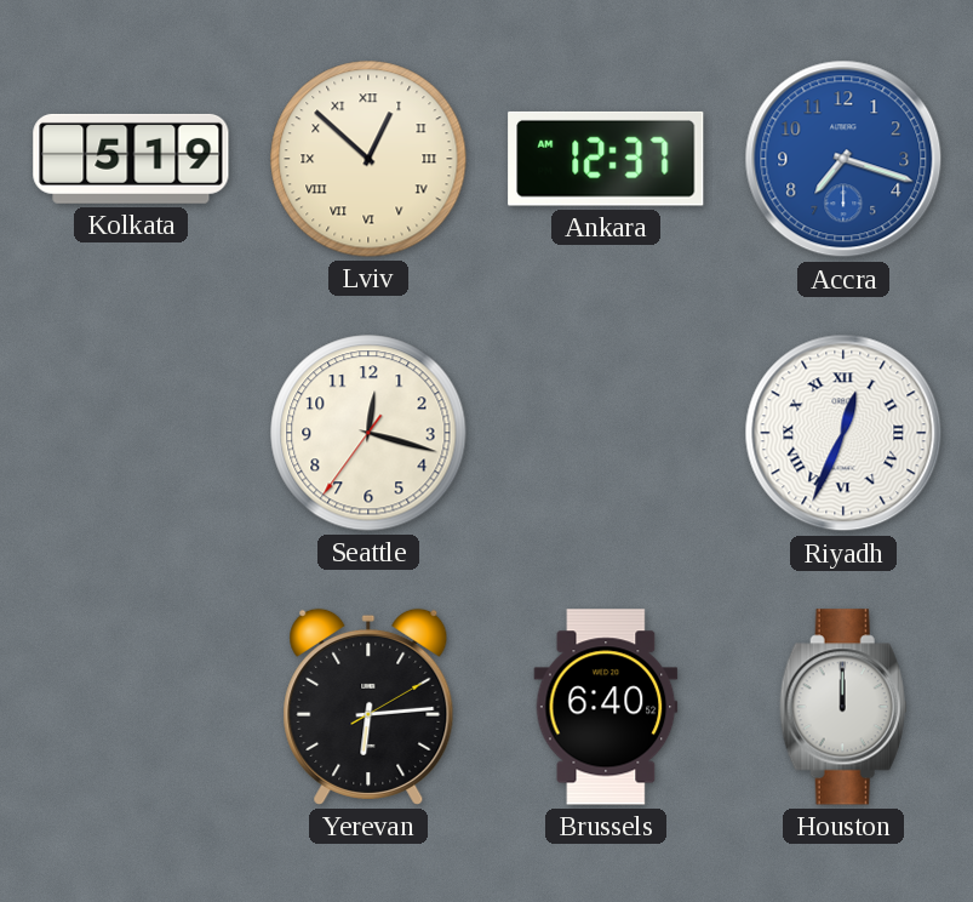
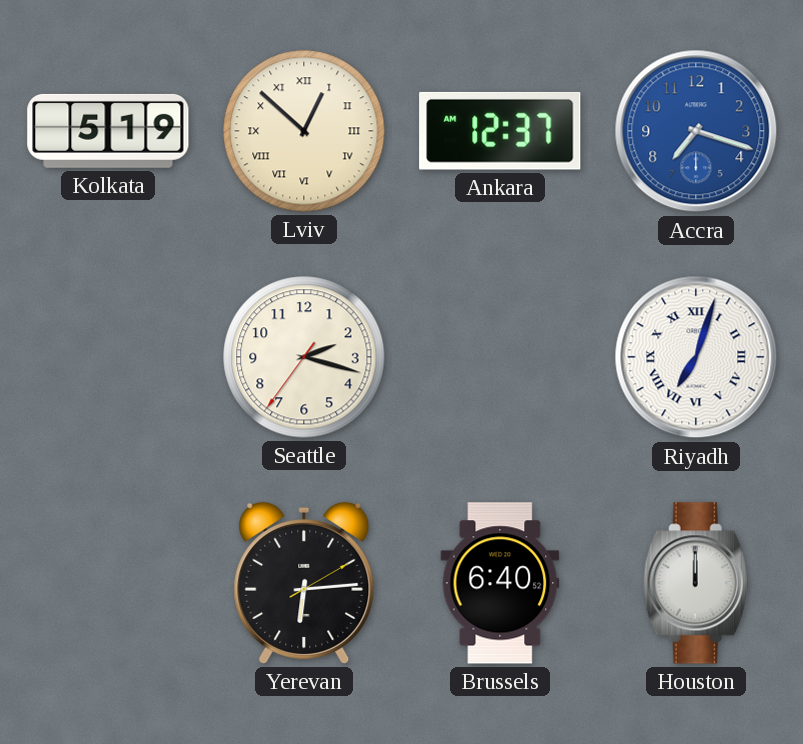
Seattle: 12:17 -> 2:17 (304, 357)
Riyadh: 12:34 -> 7:03 (696, 357)
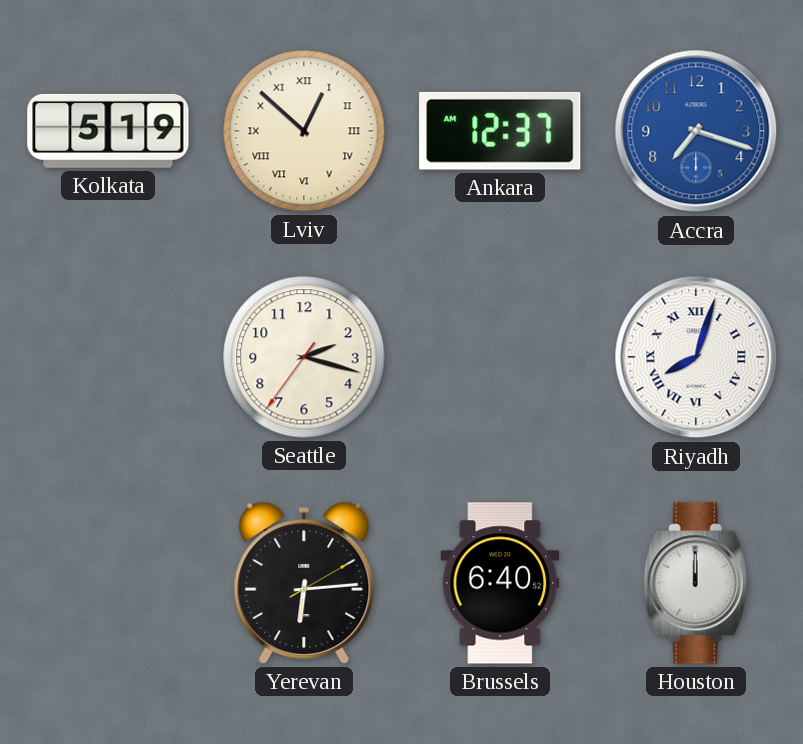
Riyadh: 7:03 -> 8:03 (696, 357)
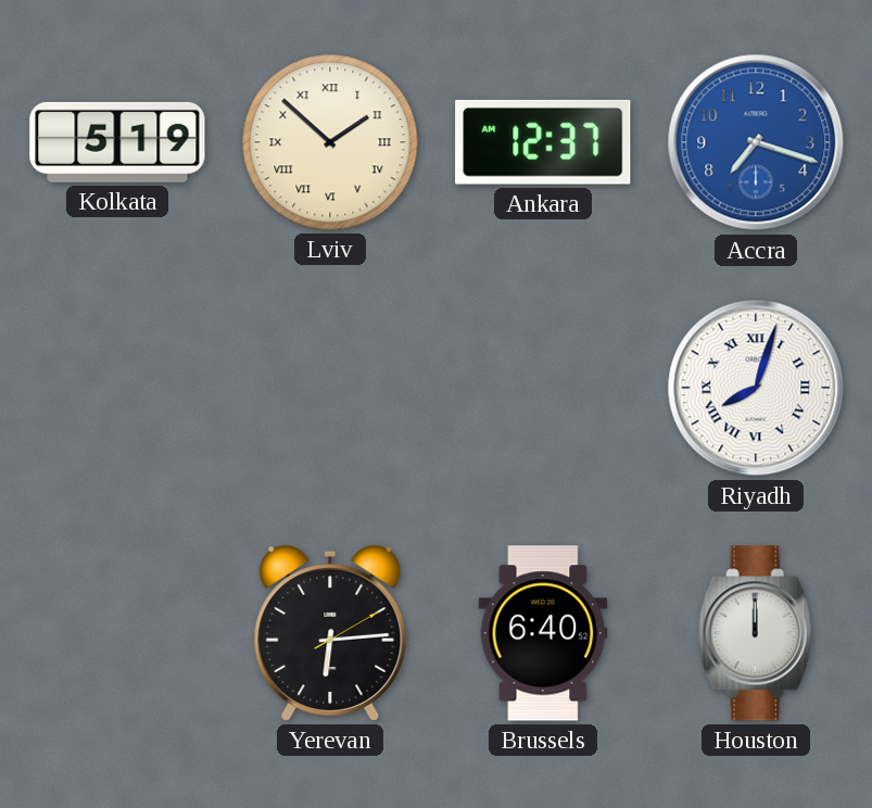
Lviv: 12:52 -> 1:52 (330, 142)
Seattle: 2:17 -> none (304, 357)
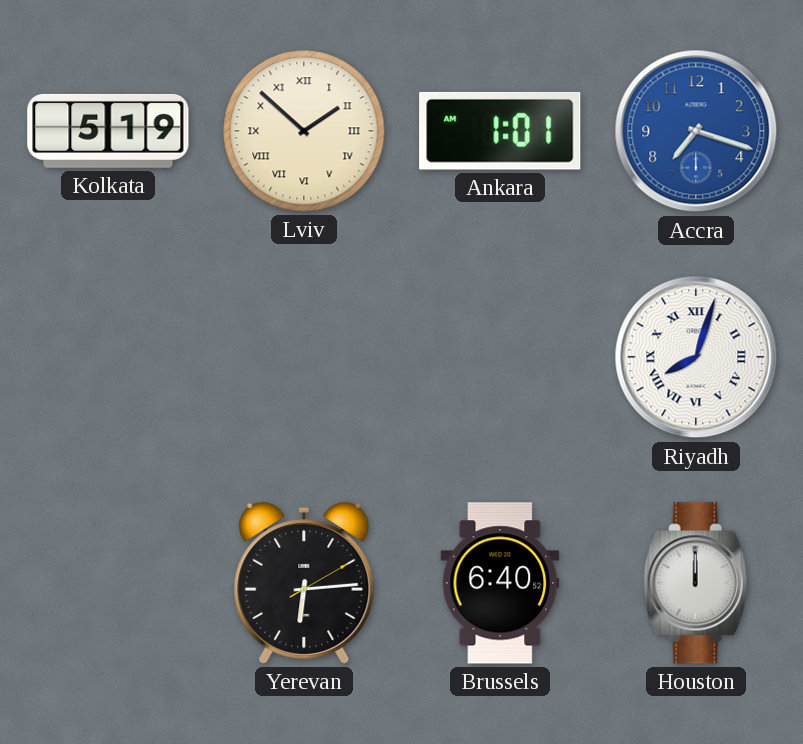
Ankara: 12:37 -> 1:01 (500, 131)
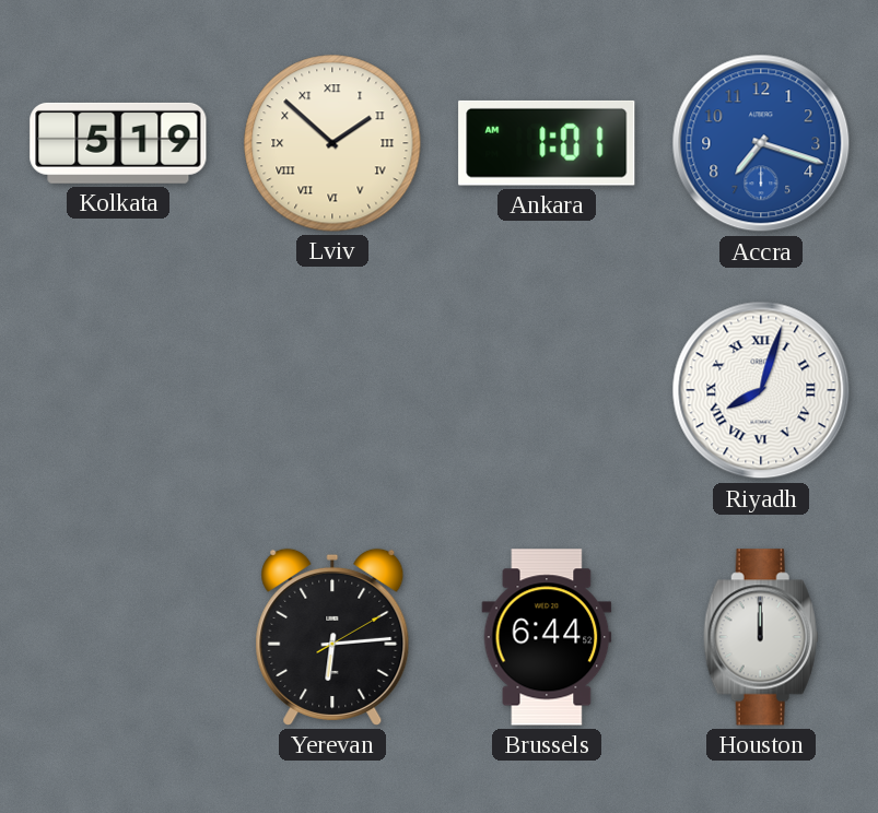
Brussels: 6:40 -> 6:44 (547, 637)
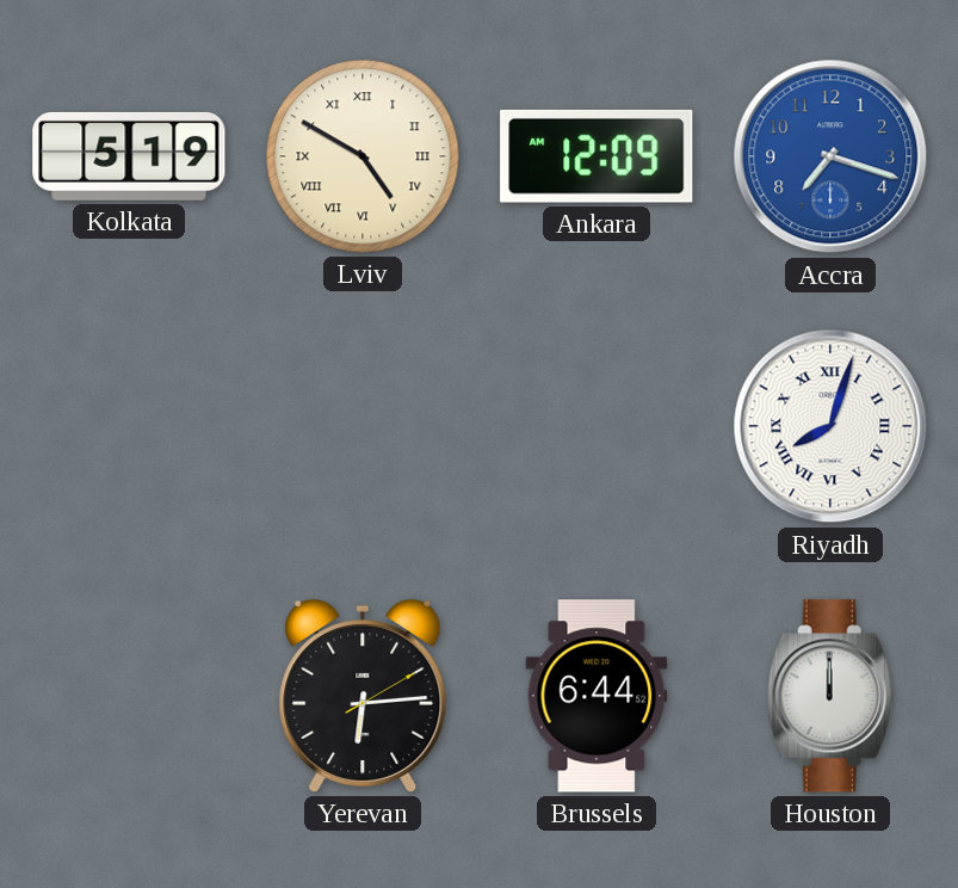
Lviv: 1:52 -> 4:50 (363, 156)
Ankara: 1:01 -> 12:09 (597, 156)
